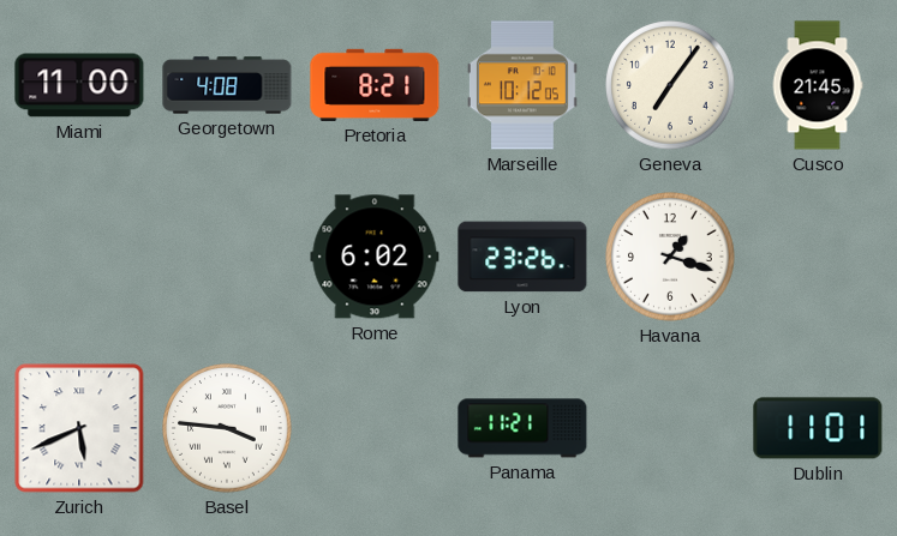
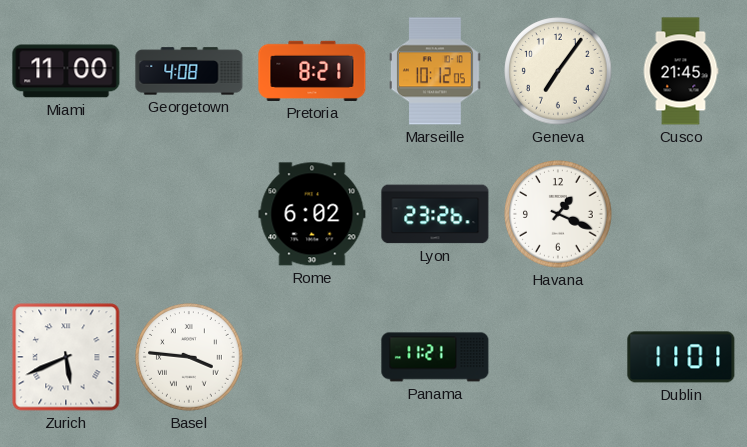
Havana: 1:18 -> 1:19 (558, 214)
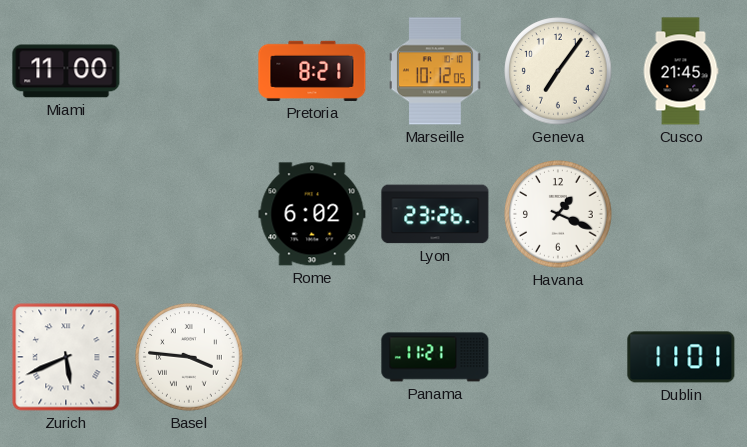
Georgetown: 4:08 -> none (189, 71)
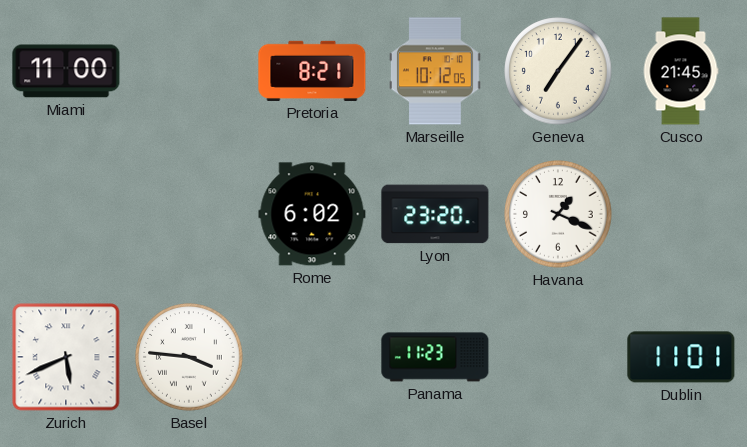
Lyon: 23:26 -> 23:20 (435, 214)
Panama: 11:21 -> 11:23 (435, 357)
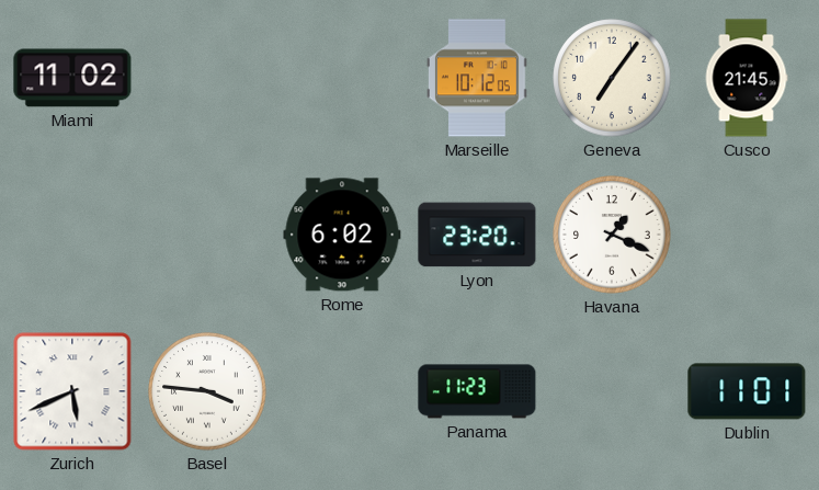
Miami: 11:00 -> 11:02 (72, 78)
Pretoria: 8:21 -> none (312, 71)
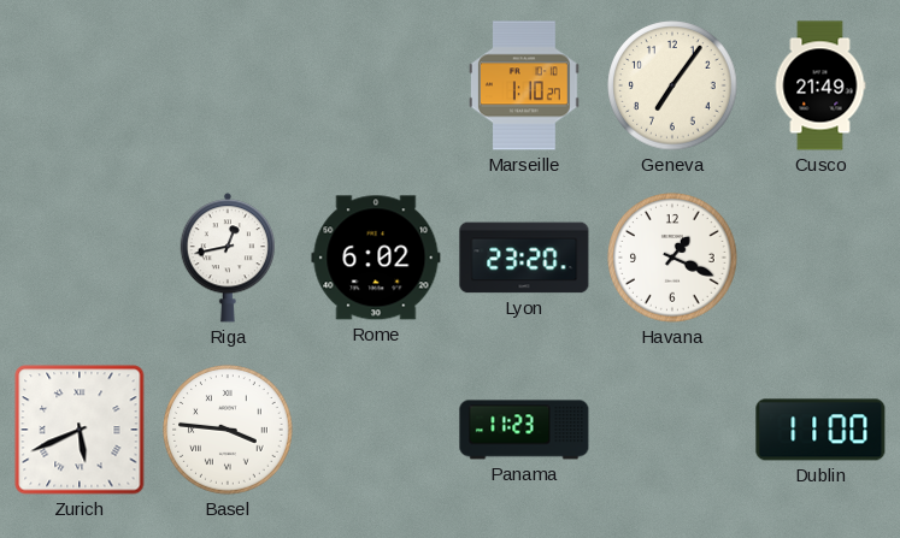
Miami: 11:02 -> none (72, 78)
Marseille: 10:12 -> 1:10 (524, 85)
Cusco: 21:45 -> 21:49 (820, 85)
Riga: none -> 12:43 (227, 258)
Dublin: 11:01 -> 11:00 (820, 430)
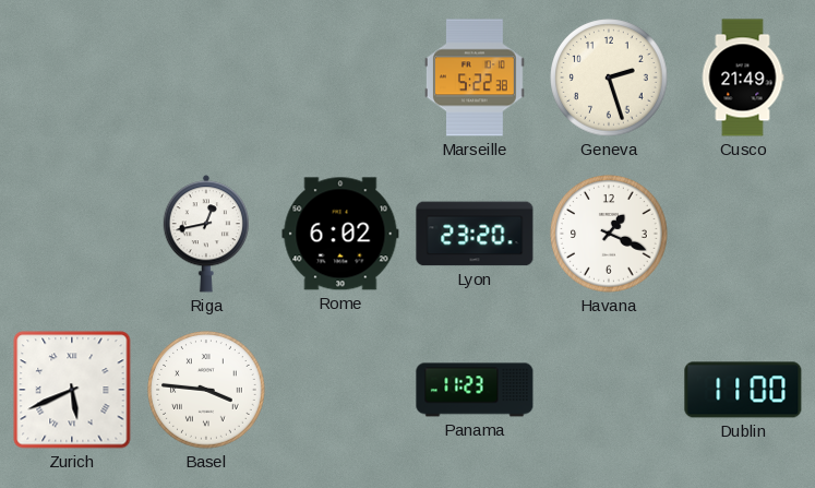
Marseille: 1:10 -> 5:22 (475, 78)
Geneva: 7:06 -> 2:27 (609, 78)
